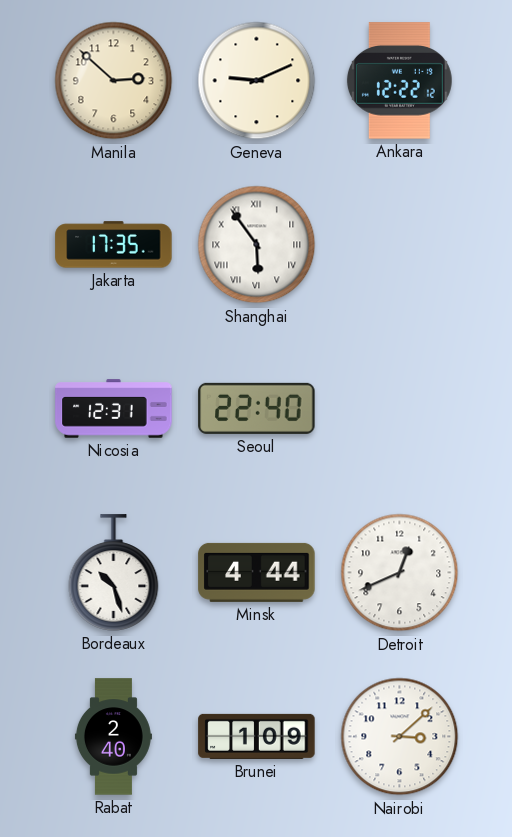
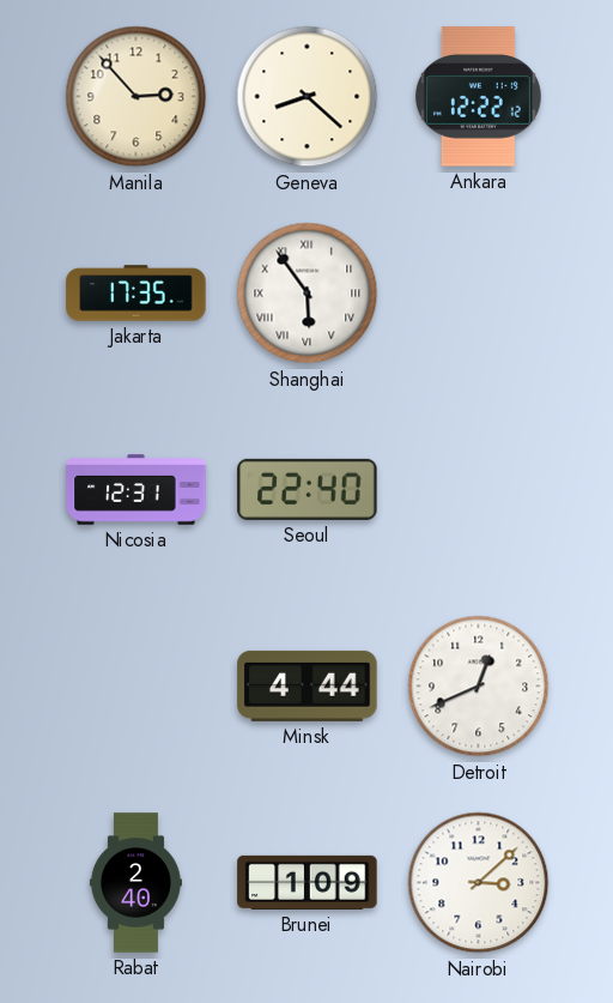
Manila: 2:52 -> 2:53 (136, 97)
Geneva: 9:11 -> 8:22 (308, 97)
Bordeaux: 10:27 -> none (114, 573)
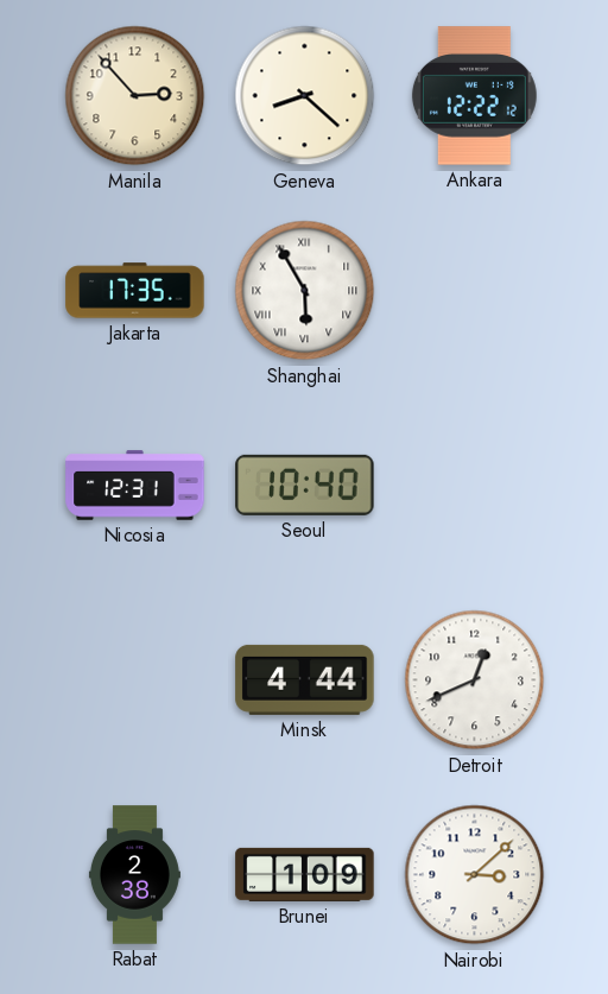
Shanghai: 5:54 -> 5:55 (305, 291)
Seoul: 22:40 -> 10:40 (305, 485)
Rabat: 2:40 -> 2:38 (134, 875)
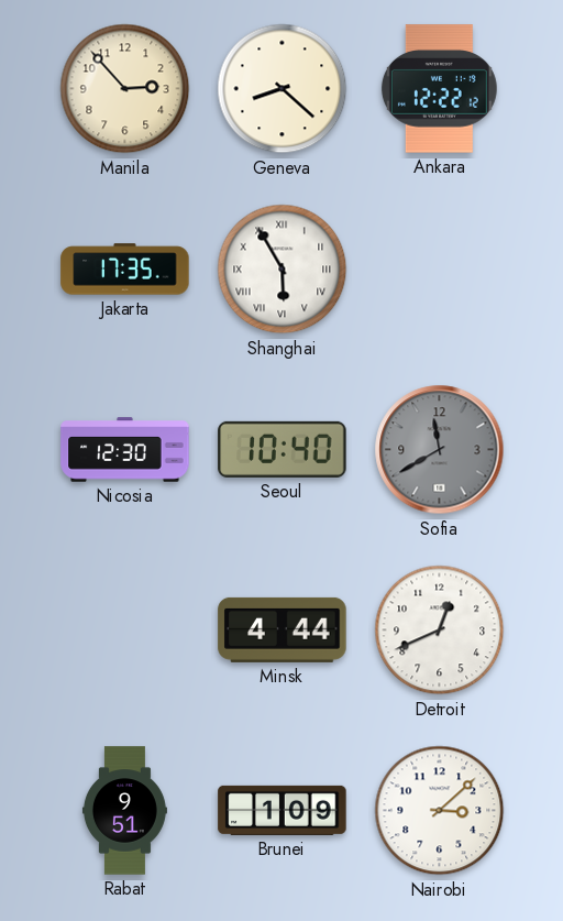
Nicosia: 12:31 -> 12:30 (125, 450)
Sofia: none -> 11:40 (440, 450)
Rabat: 2:38 -> 9:51 (124, 811)
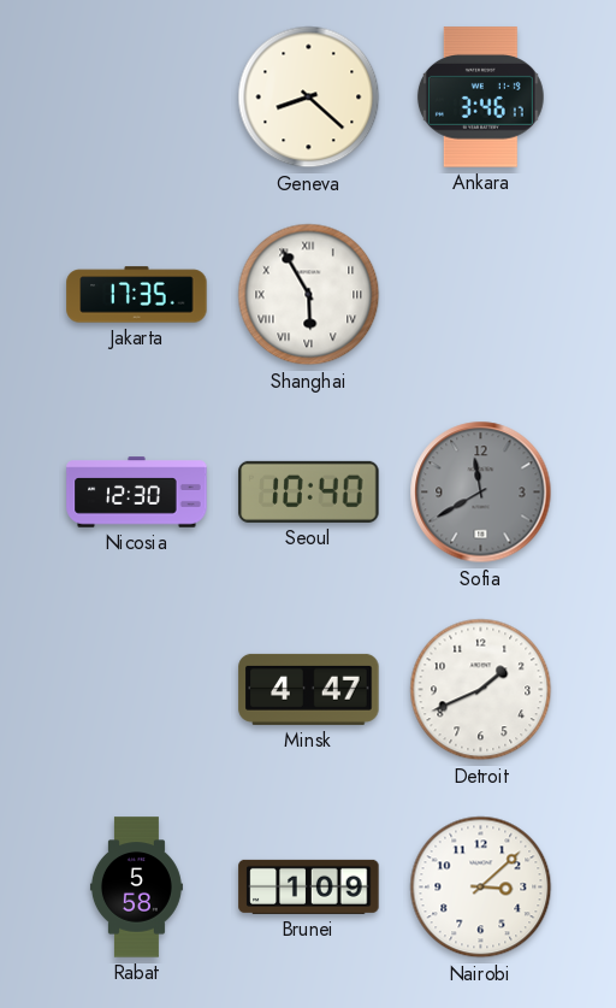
Manila: 2:53 -> none (125, 89)
Ankara: 12:22 -> 3:46 (480, 98)
Minsk: 4:44 -> 4:47 (309, 689)
Detroit: 12:41 -> 1:41 (481, 690)
Rabat: 9:51 -> 5:58 (136, 888)
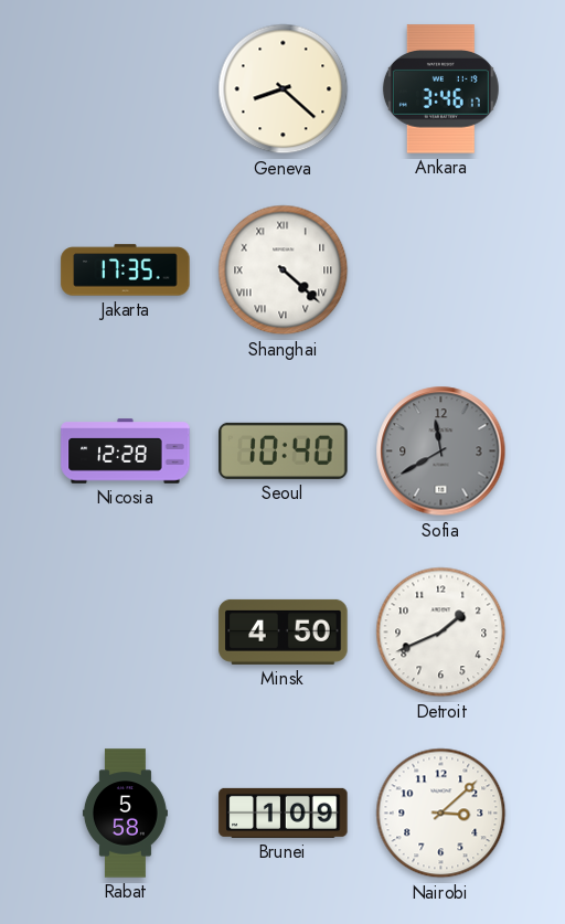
Shanghai: 5:55 -> 4:22 (284, 270)
Nicosia: 12:30 -> 12:28 (126, 452)
Minsk: 4:47 -> 4:50 (284, 631)
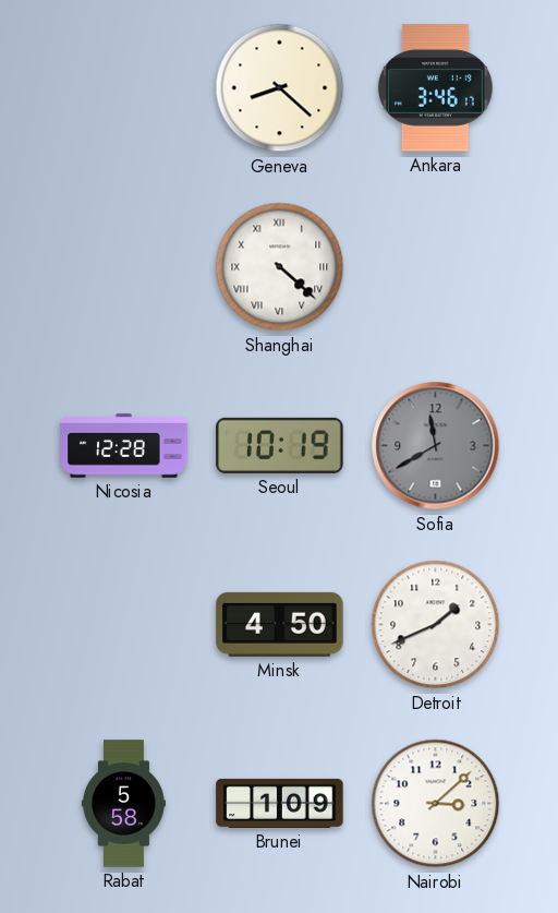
Jakarta: 17:35 -> none (126, 270)
Seoul: 10:40 -> 10:19 (280, 445)
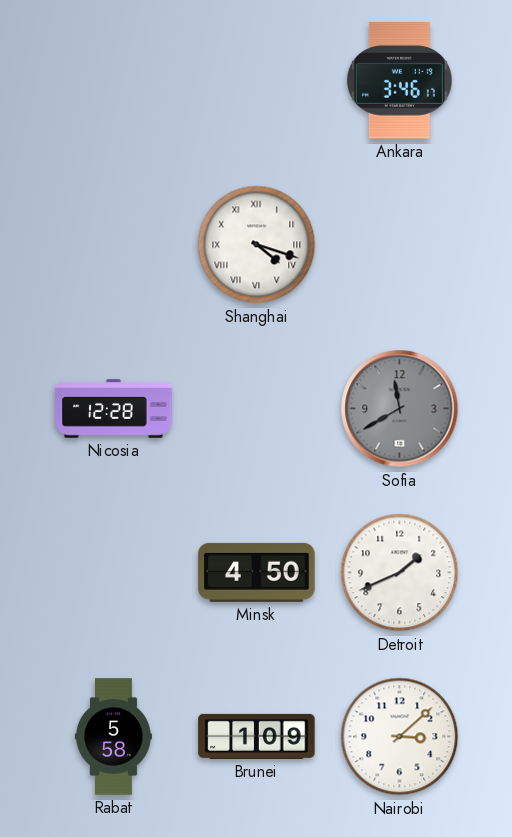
Geneva: 8:22 -> none (280, 88)
Shanghai: 4:22 -> 4:18 (257, 245)
Seoul: 10:19 -> none (280, 445)
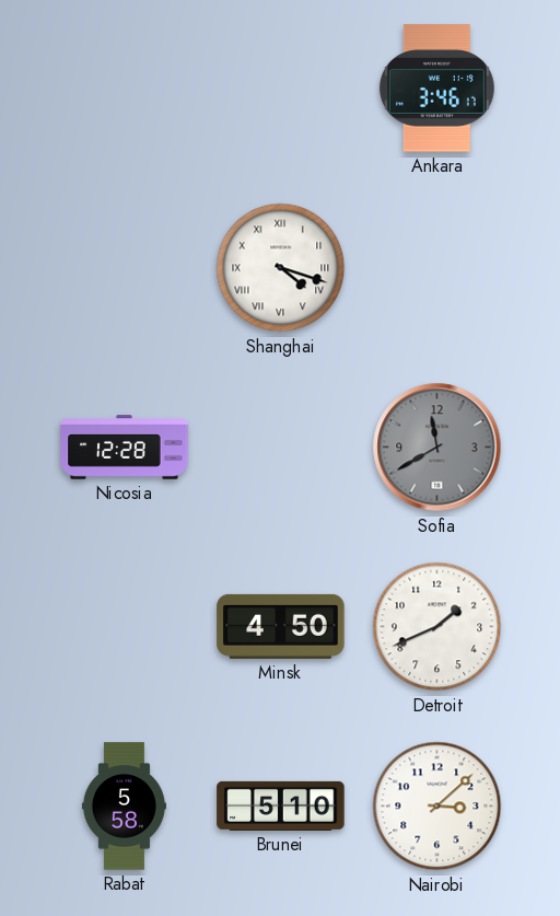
Brunei: 1:09 -> 5:10 (281, 805)
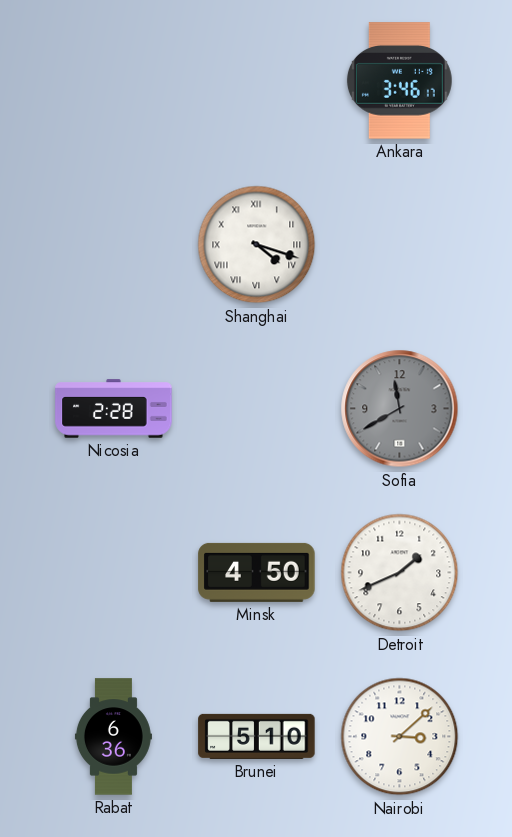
Nicosia: 12:28 -> 2:28 (114, 409)
Rabat: 5:58 -> 6:36 (113, 737)
